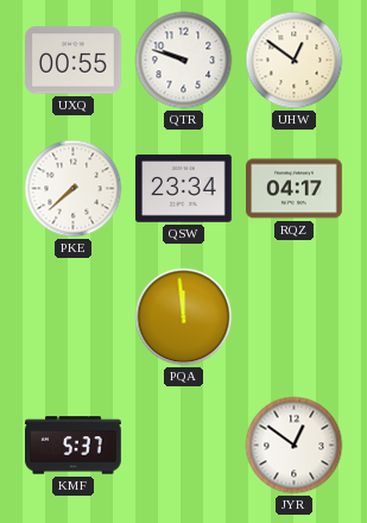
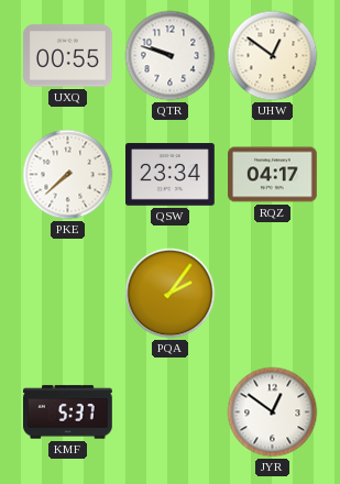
PQA: 11:59 -> 2:06 (171, 294)
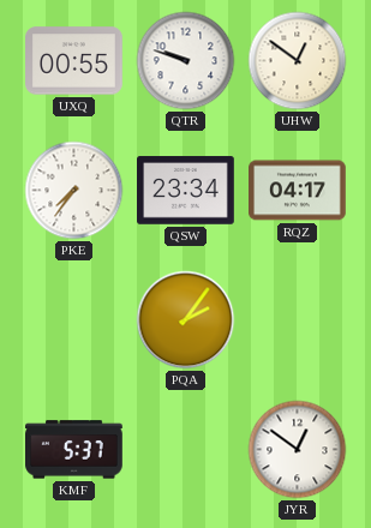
PKE: 7:38 -> 7:36 (74, 191)
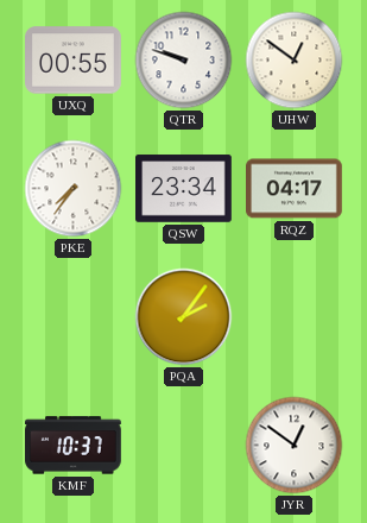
KMF: 5:37 -> 10:37 (74, 446)
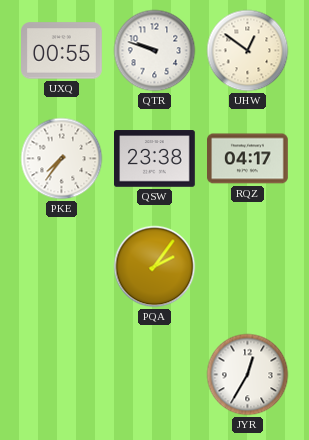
QSW: 23:34 -> 23:38 (155, 159)
KMF: 10:37 -> none (74, 446)
JYR: 12:51 -> 12:35 (248, 375)
